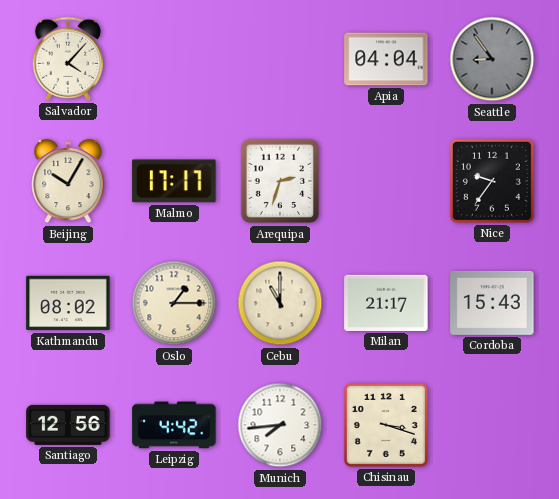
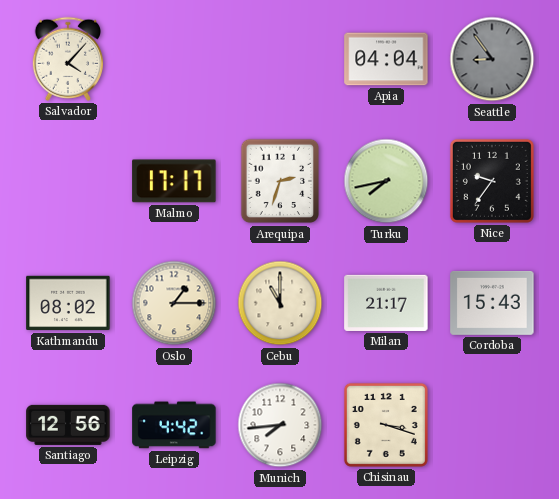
Beijing: 10:05 -> none (68, 181)
Turku: none -> 7:43 (386, 181)
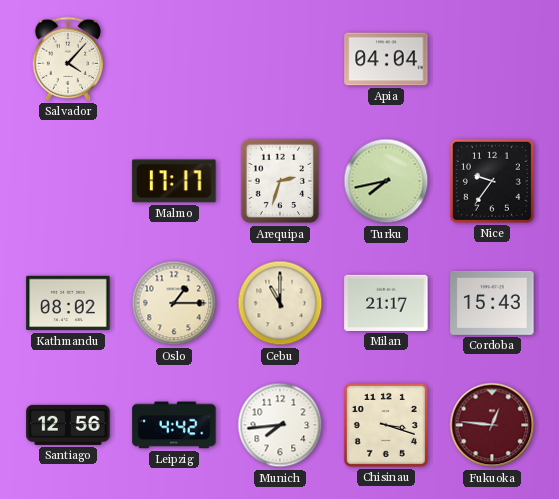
Seattle: 8:54 -> none (492, 59)
Fukuoka: none -> 12:46 (492, 425)
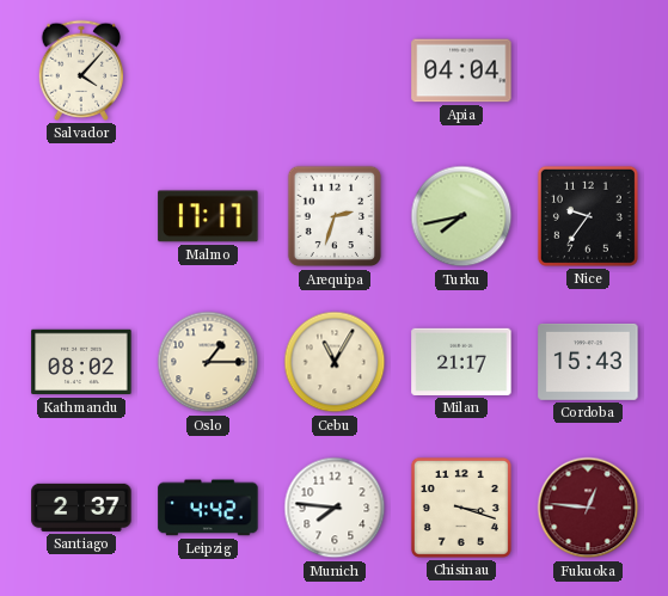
Cebu: 11:00 -> 11:05 (335, 362)
Santiago: 12:56 -> 2:37 (81, 508)
Munich: 7:44 -> 7:46 (335, 508)
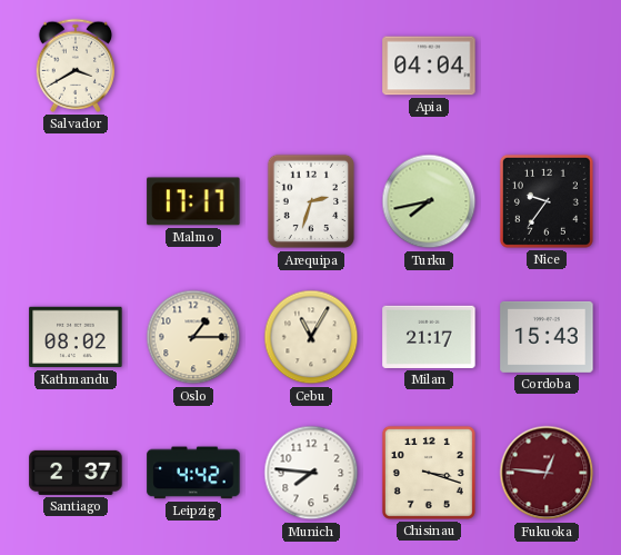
Salvador: 4:07 -> 3:40 (76, 66)
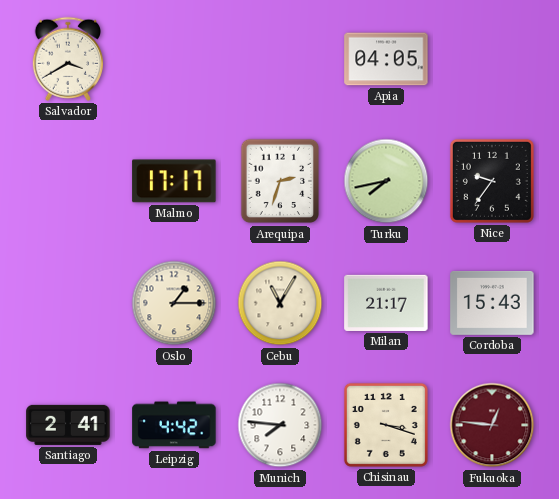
Apia: 04:04 -> 04:05 (386, 59)
Kathmandu: 08:02 -> none (76, 337)
Santiago: 2:37 -> 2:41 (68, 425)
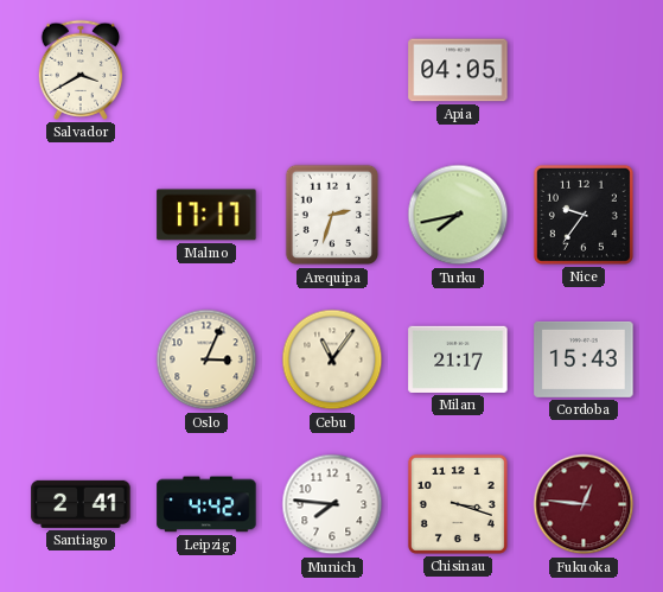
Oslo: 1:15 -> 3:04 (206, 359)
Cebu: 11:05 -> 11:06 (332, 359)
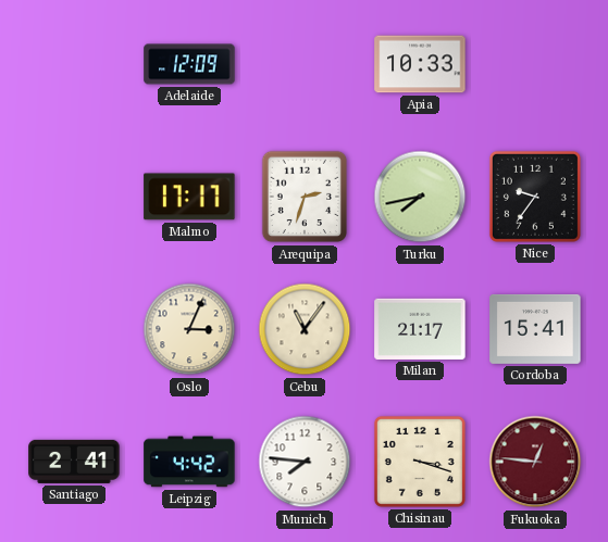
Salvador: 3:40 -> none (81, 70)
Adelaide: none -> 12:09 (189, 64)
Apia: 04:05 -> 10:33 (420, 64)
Cordoba: 15:43 -> 15:41 (535, 329)
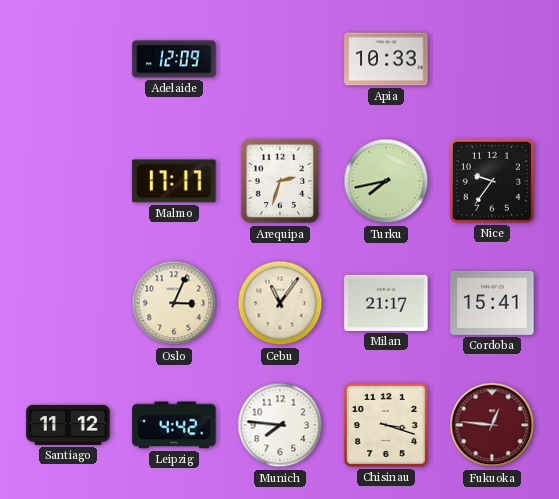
Santiago: 2:41 -> 11:12 (68, 425)
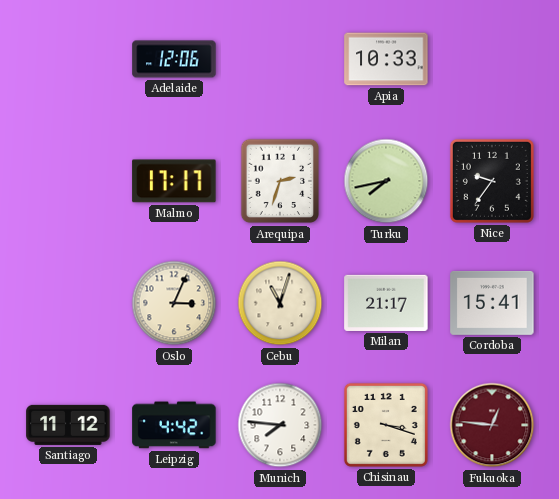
Adelaide: 12:09 -> 12:06 (174, 59)
Cebu: 11:06 -> 11:03 (280, 303)
